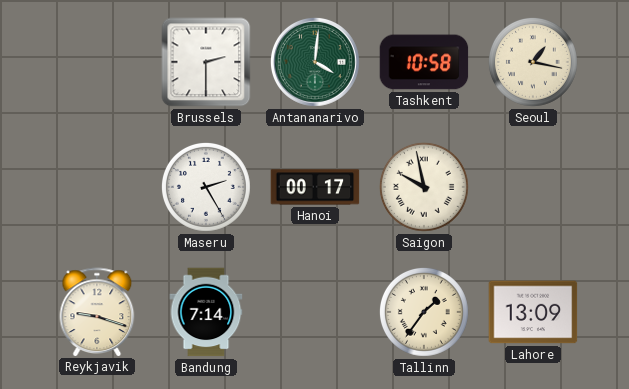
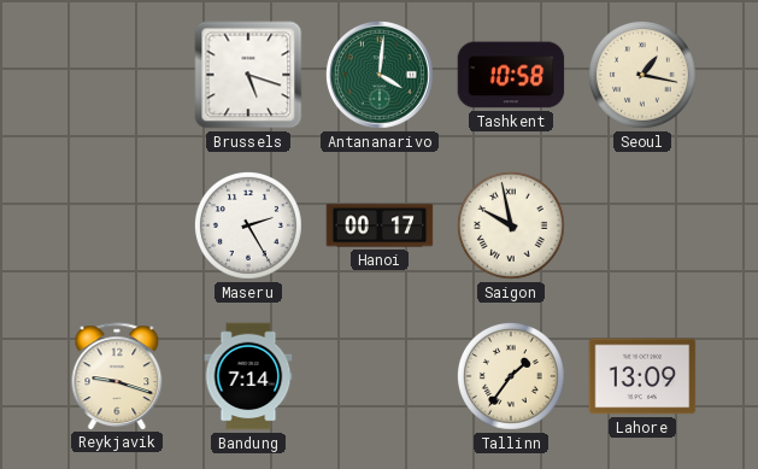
Brussels: 2:30 -> 5:18 (248, 75)
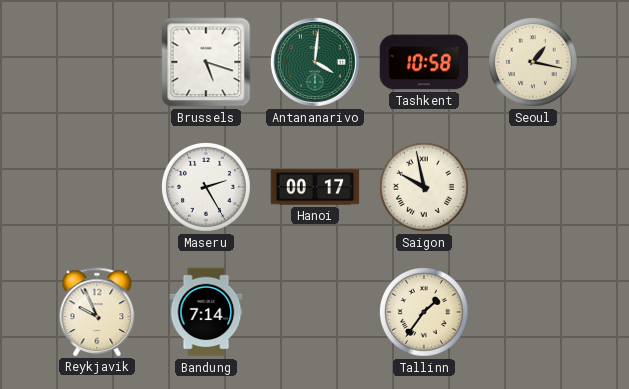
Reykjavik: 9:18 -> 9:56 (97, 312)
Lahore: 13:09 -> none (642, 376)
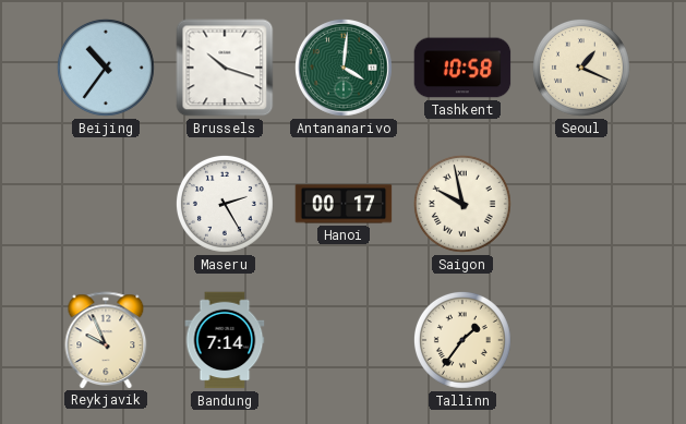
Beijing: none -> 10:36 (106, 68)
Brussels: 5:18 -> 10:18 (225, 68)
Seoul: 1:17 -> 1:19 (581, 68)
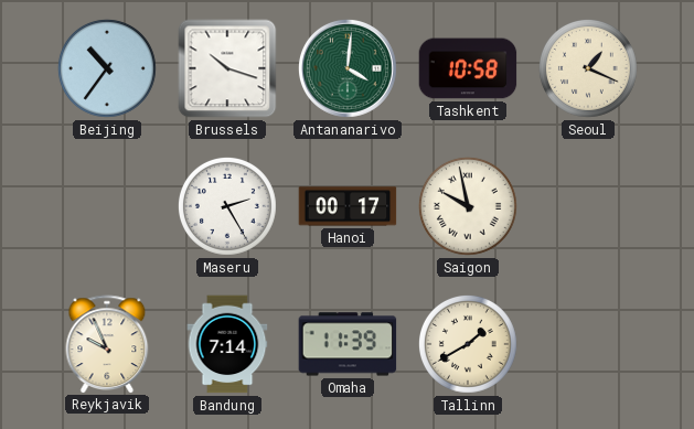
Omaha: none -> 11:39 (348, 344)
Tallinn: 1:36 -> 1:40 (468, 344)
